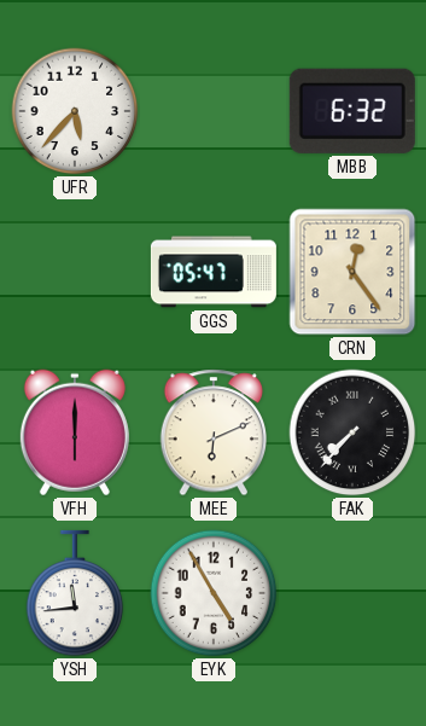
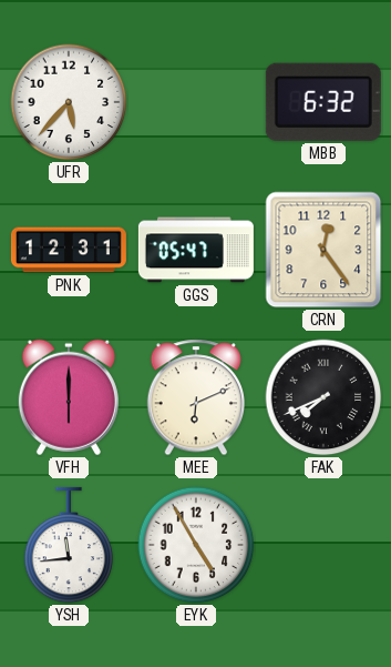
PNK: none -> 12:31 (69, 250)
FAK: 7:37 -> 7:41 (323, 397)
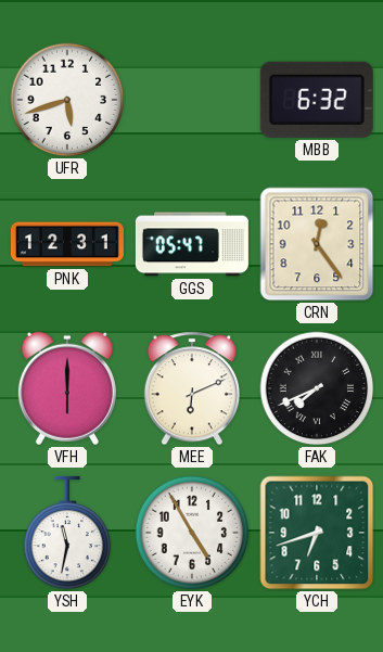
UFR: 5:37 -> 5:42 (67, 100)
YSH: 11:44 -> 11:32 (67, 533)
YCH: none -> 6:42 (317, 533)
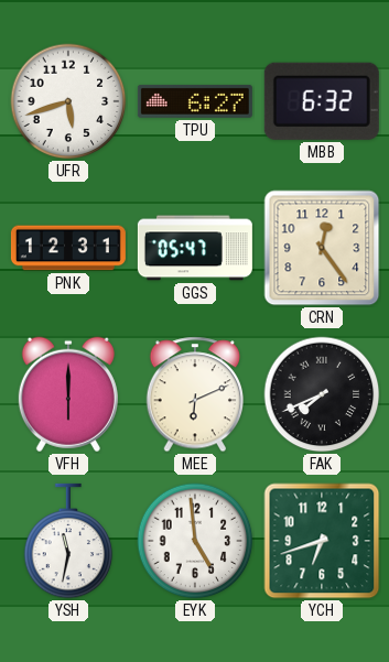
TPU: none -> 6:27 (195, 101)
EYK: 4:55 -> 4:59 (195, 541)
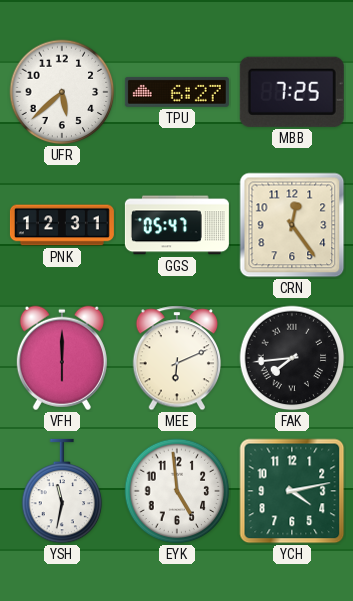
UFR: 5:42 -> 5:38 (62, 92)
MBB: 6:32 -> 7:25 (292, 92)
FAK: 7:41 -> 7:44 (292, 358)
YCH: 6:42 -> 4:13 (292, 491)
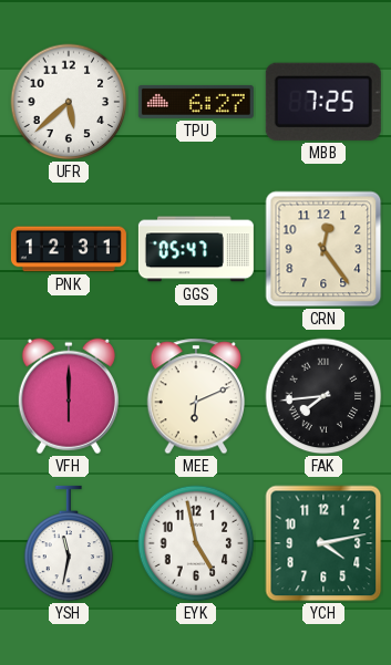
EYK: 4:59 -> 4:58 (196, 543)
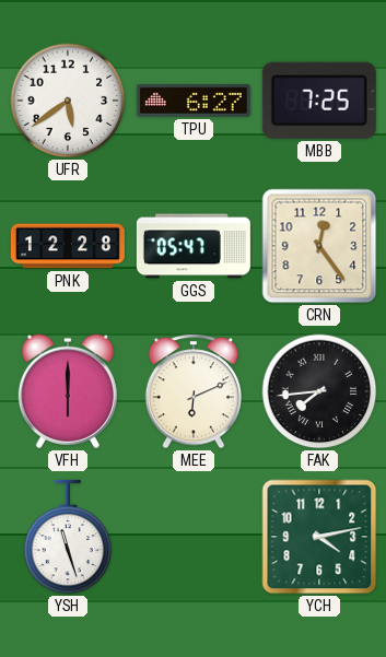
UFR: 5:38 -> 5:39 (68, 101)
PNK: 12:31 -> 12:28 (68, 246)
YSH: 11:32 -> 11:27 (68, 537)
EYK: 4:58 -> none (196, 543)
